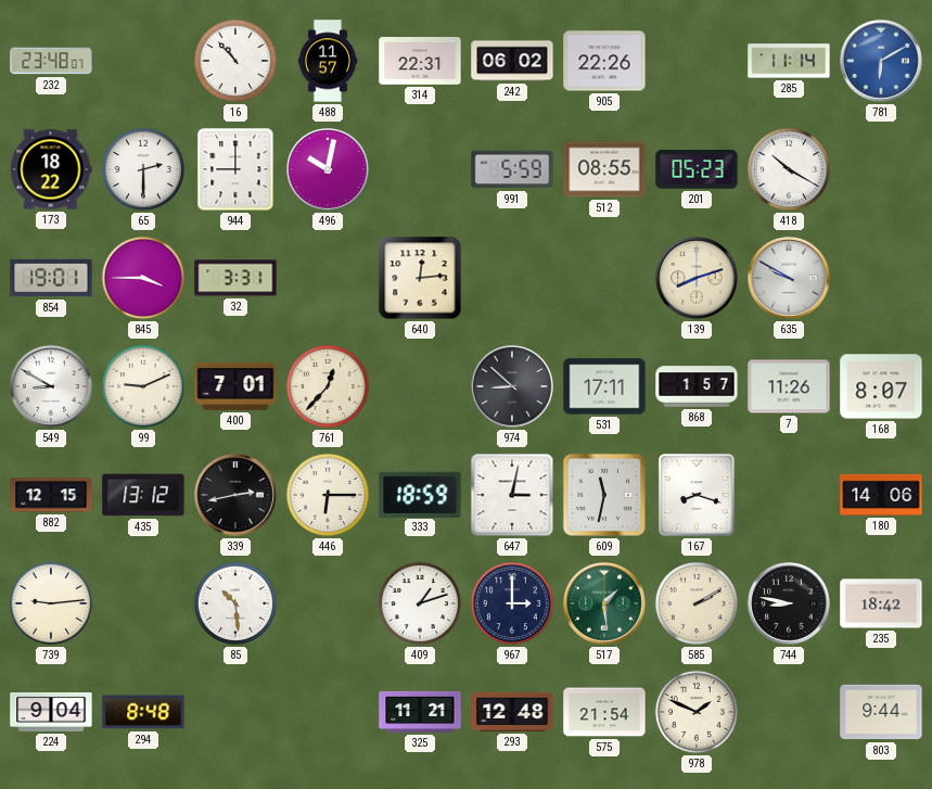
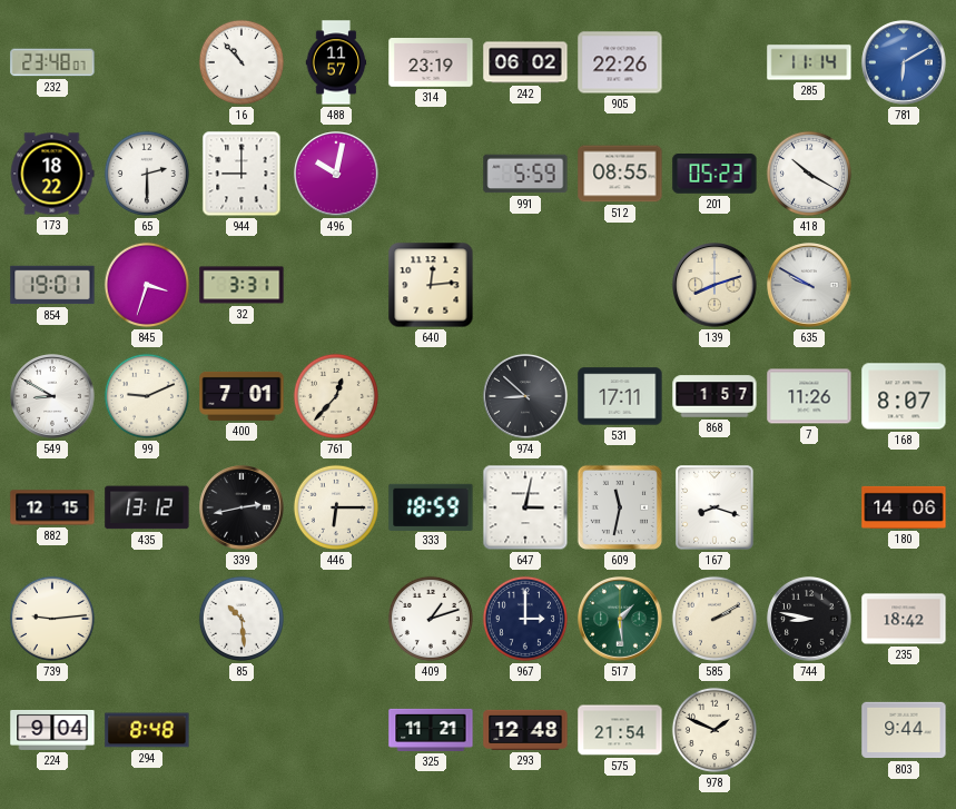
314: 22:31 -> 23:19 (431, 63)
845: 3:45 -> 3:33 (147, 285)
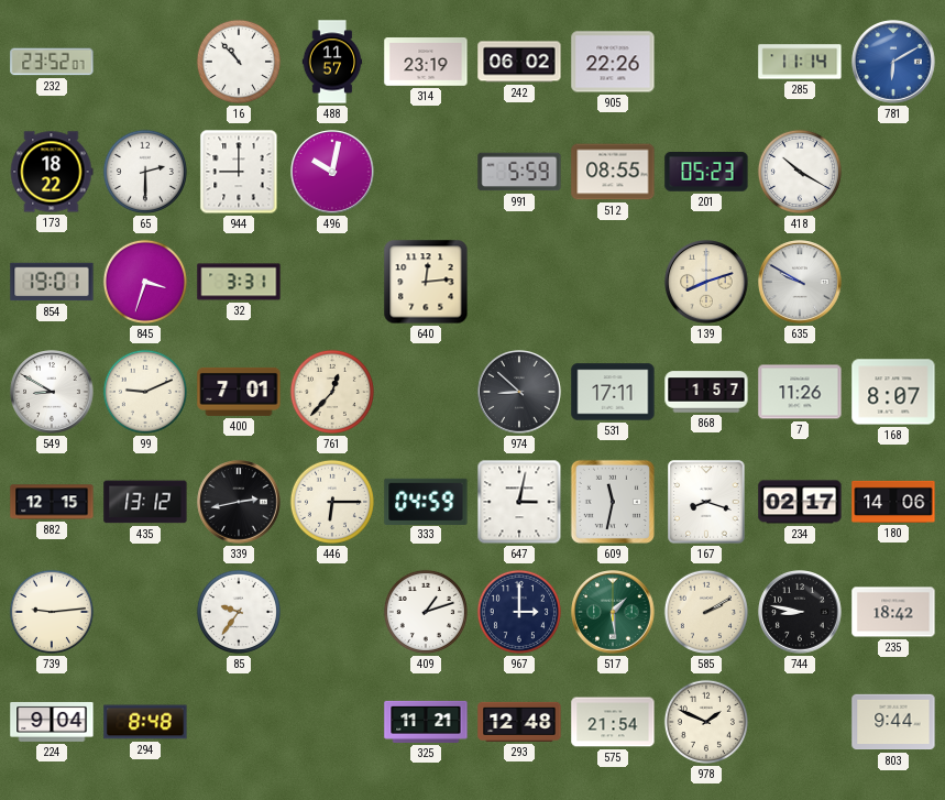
232: 23:48 -> 23:52 (52, 62)
333: 18:59 -> 04:59 (426, 501)
234: none -> 02:17 (800, 502)
85: 10:29 -> 9:36 (239, 612)
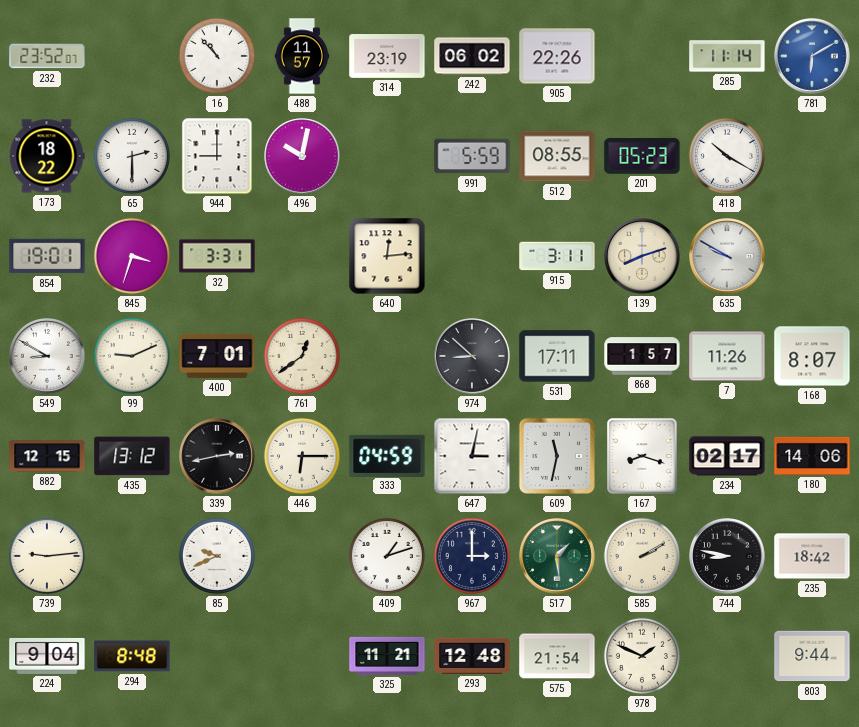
915: none -> 3:11 (557, 256)
761: 12:37 -> 12:39 (302, 356)
85: 9:36 -> 9:41 (217, 556)
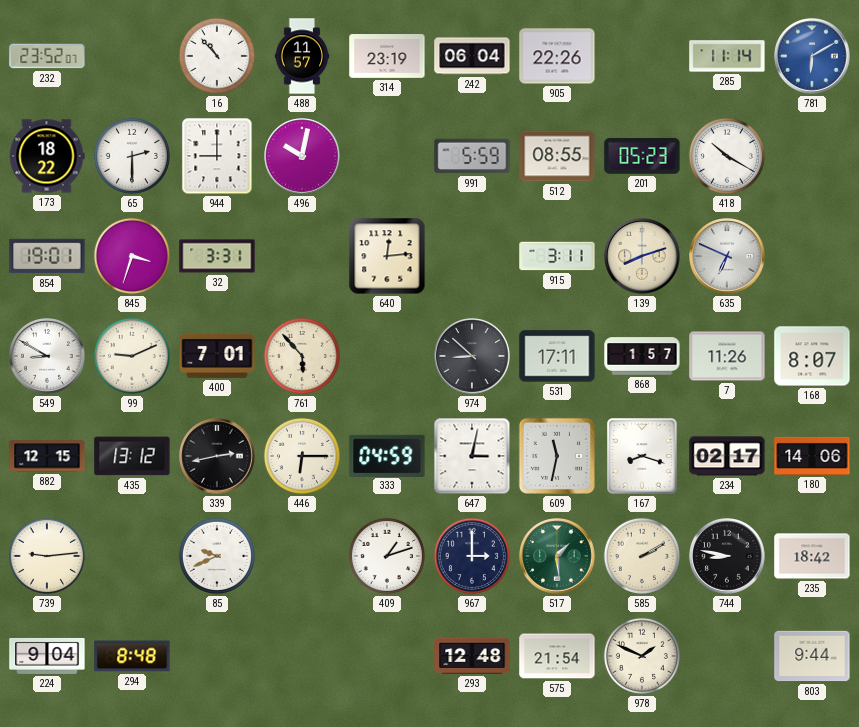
242: 06:02 -> 06:04 (472, 56)
635: 9:50 -> 6:49 (727, 256)
761: 12:39 -> 5:53 (302, 356)
325: 11:21 -> none (387, 656)
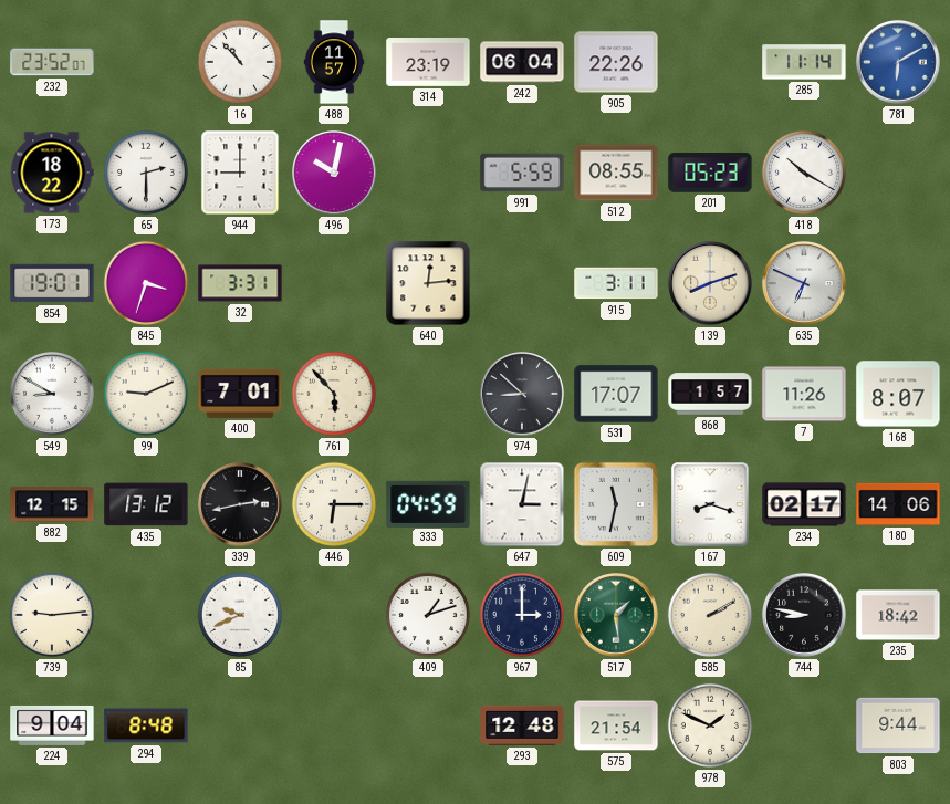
531: 17:11 -> 17:07 (616, 394)
